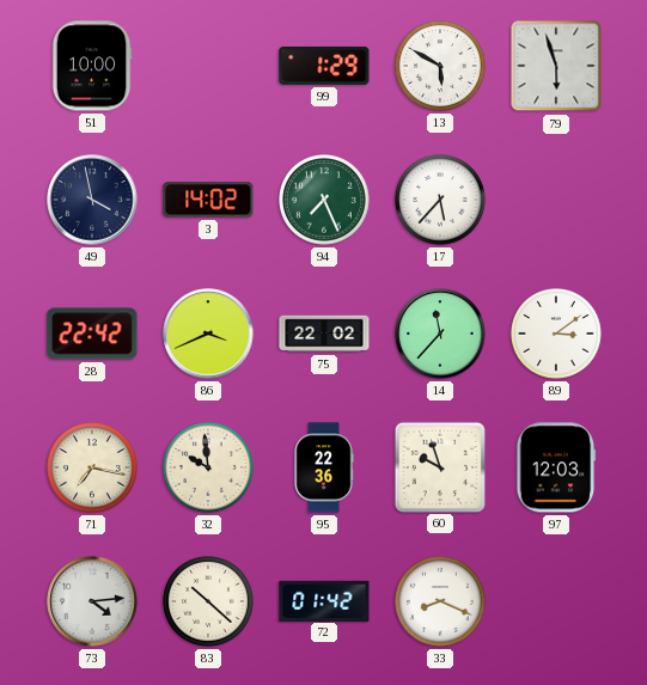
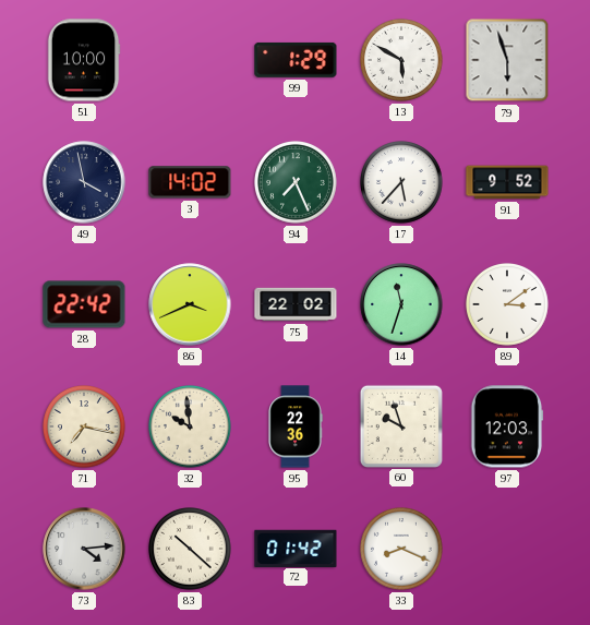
91: none -> 9:52 (507, 182)
14: 11:37 -> 11:33 (401, 304)
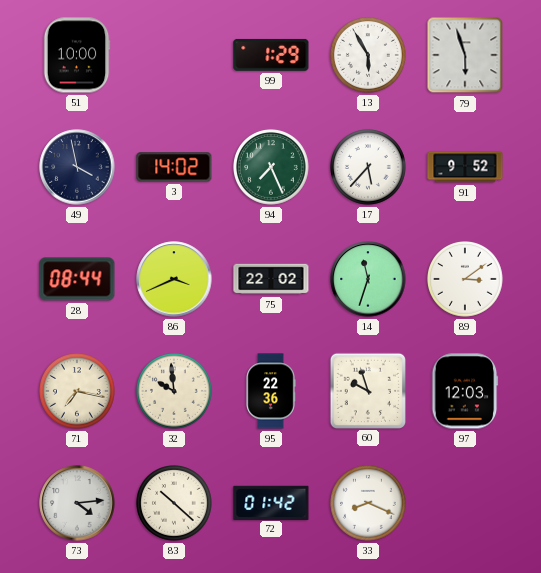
13: 5:50 -> 5:55 (369, 56)
28: 22:42 -> 08:44 (77, 279)
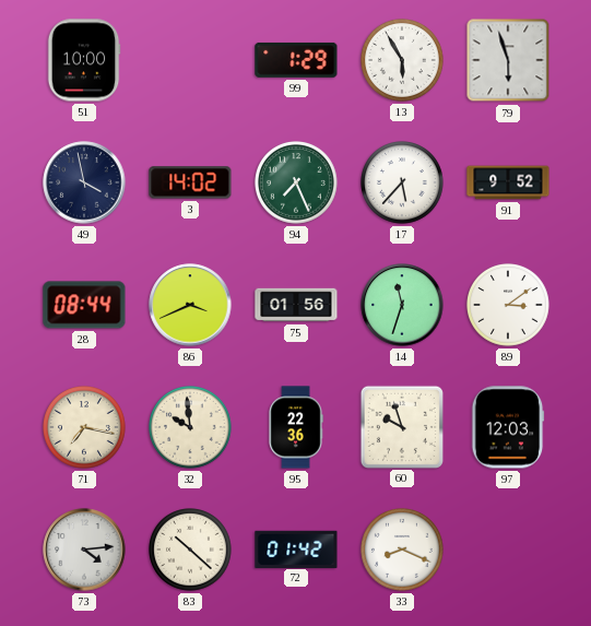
75: 22:02 -> 01:56 (296, 305)
